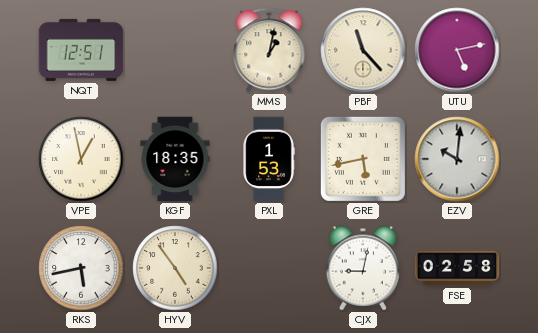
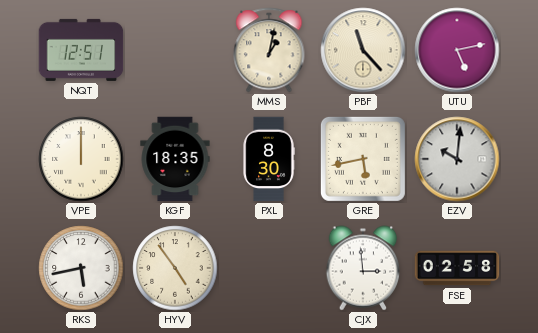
VPE: 12:58 -> 12:00 (81, 159)
PXL: 1:53 -> 8:30 (269, 159)
CJX: 9:02 -> 2:59 (363, 268)
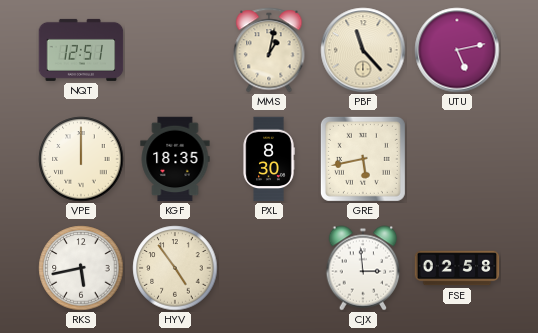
EZV: 10:01 -> none (457, 159)
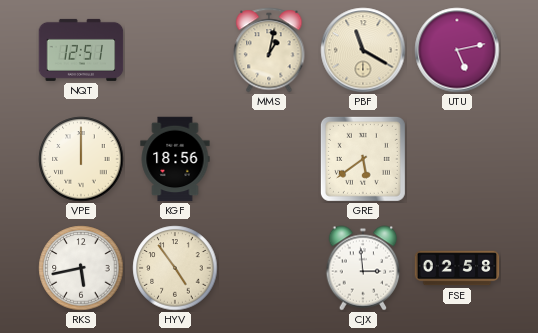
PBF: 11:23 -> 11:20 (363, 50)
KGF: 18:35 -> 18:56 (175, 159)
PXL: 8:30 -> none (269, 159)
GRE: 5:43 -> 5:39 (363, 159)
